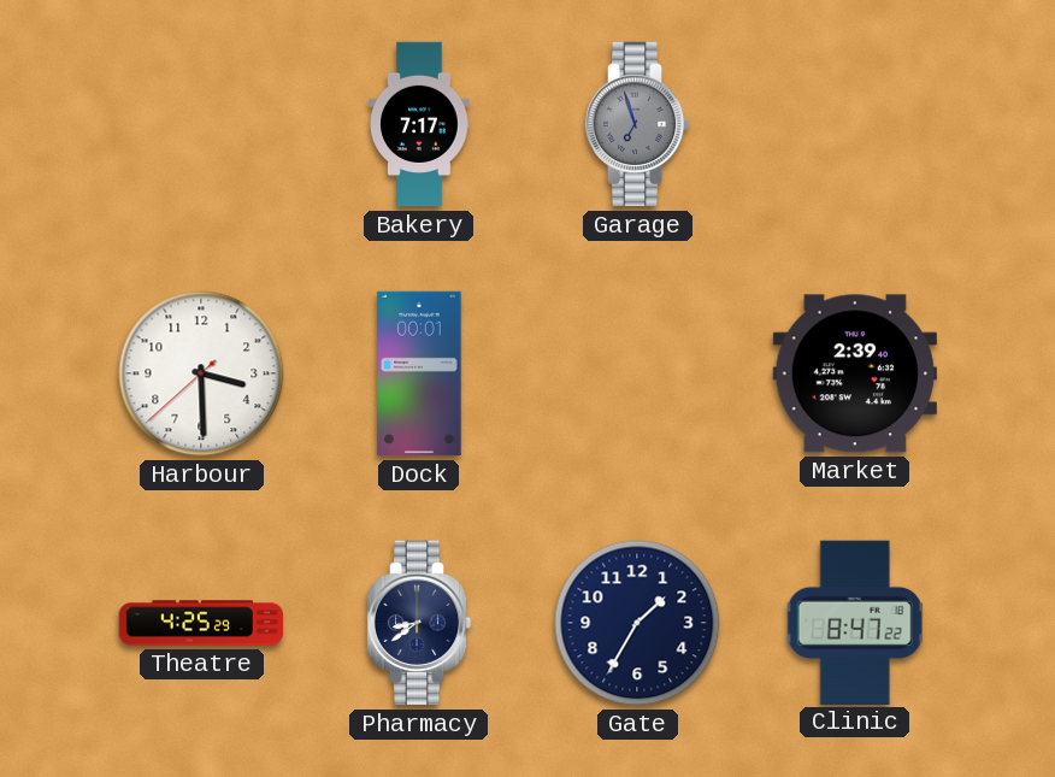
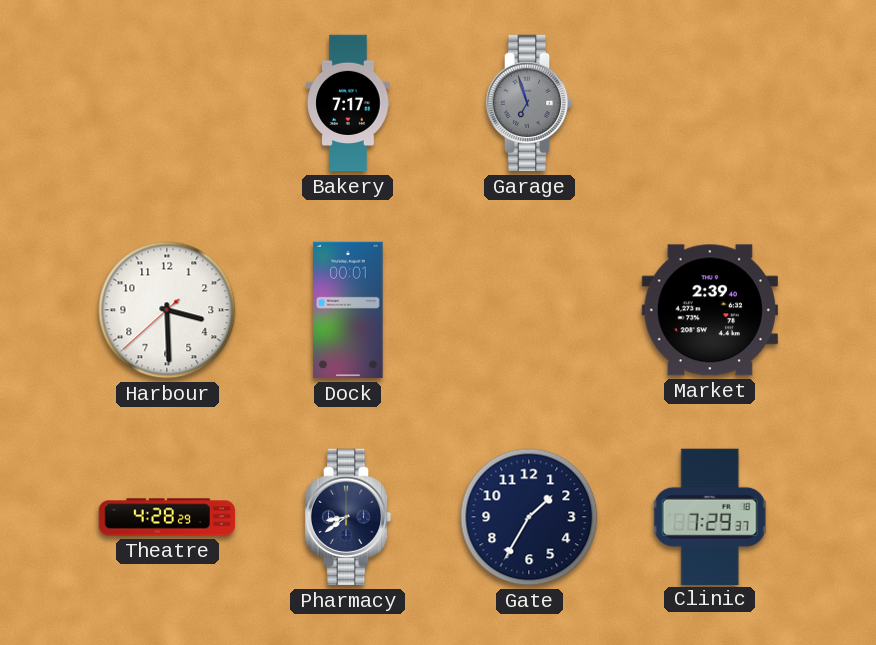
Theatre: 4:25 -> 4:28 (167, 517)
Clinic: 8:47 -> 7:29 (710, 516)
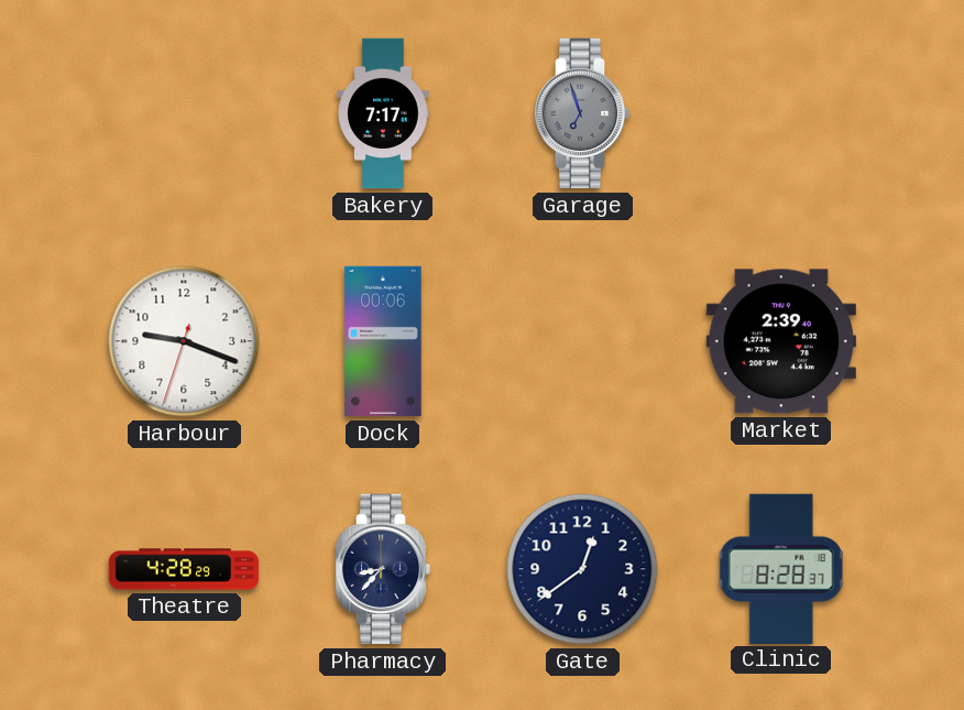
Harbour: 3:29 -> 9:18 (184, 341)
Dock: 00:01 -> 00:06 (383, 341)
Pharmacy: 8:39 -> 8:37 (383, 569)
Gate: 1:35 -> 12:39 (582, 569)
Clinic: 7:29 -> 8:28 (781, 568)
